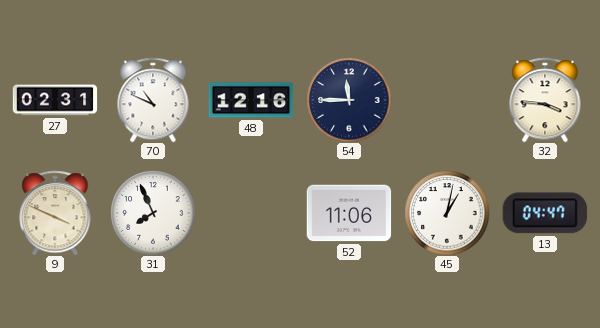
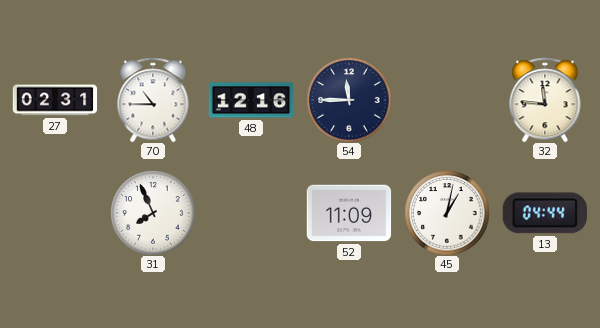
70: 10:49 -> 10:45 (153, 100)
32: 3:46 -> 11:46 (545, 100)
9: 3:49 -> none (55, 213)
52: 11:06 -> 11:09 (349, 213)
13: 04:47 -> 04:44 (545, 213)
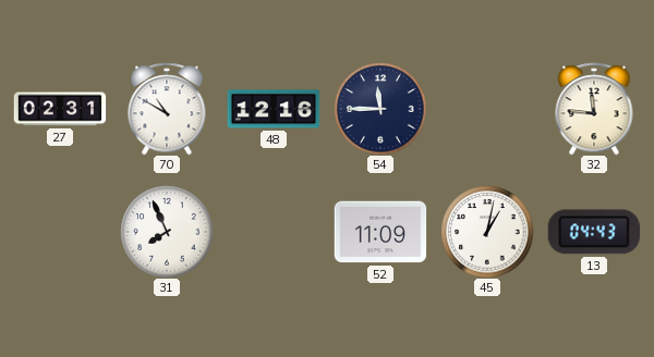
70: 10:45 -> 10:50 (167, 109)
13: 04:44 -> 04:43 (594, 232)
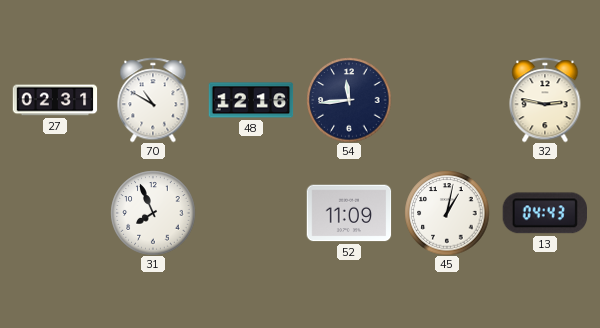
54: 11:45 -> 11:44 (349, 100)
32: 11:46 -> 2:47 (545, 100)
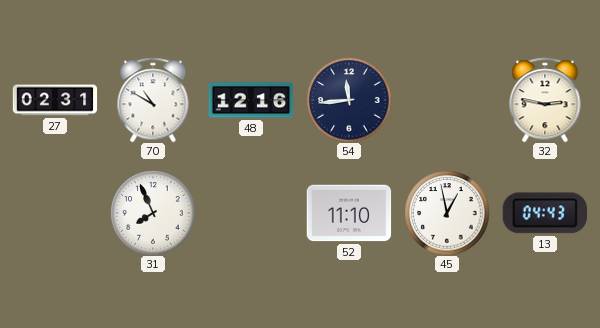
52: 11:09 -> 11:10 (349, 213)
45: 1:02 -> 12:58 (447, 213)
